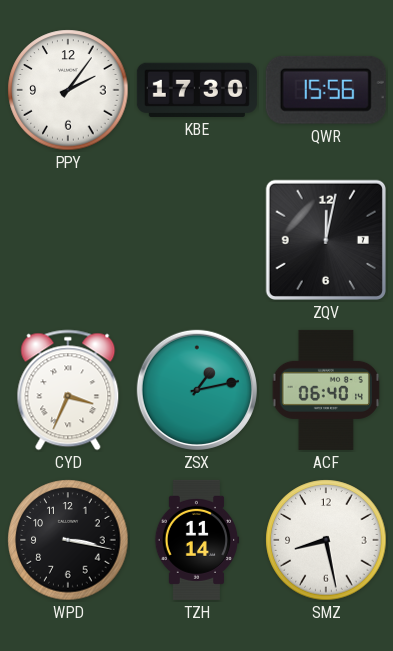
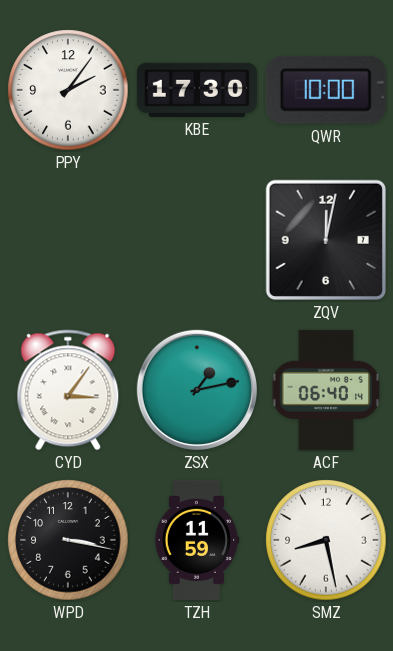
QWR: 15:56 -> 10:00 (326, 90)
CYD: 3:34 -> 3:06 (68, 390)
TZH: 11:14 -> 11:59 (197, 540)
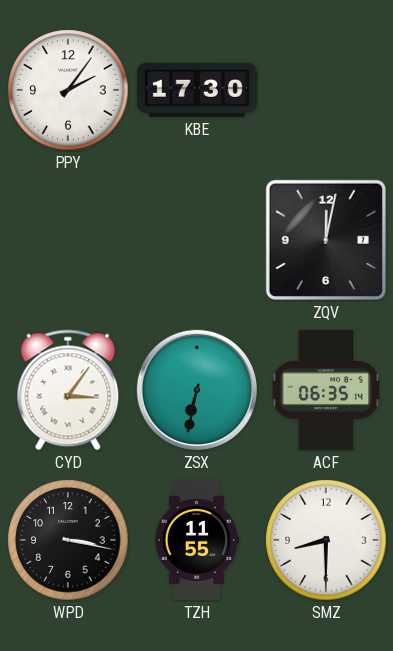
QWR: 10:00 -> none (326, 90)
ZSX: 1:13 -> 6:32 (197, 390)
ACF: 06:40 -> 06:35 (326, 390)
TZH: 11:59 -> 11:55 (197, 540)
SMZ: 8:28 -> 8:30 (326, 540)
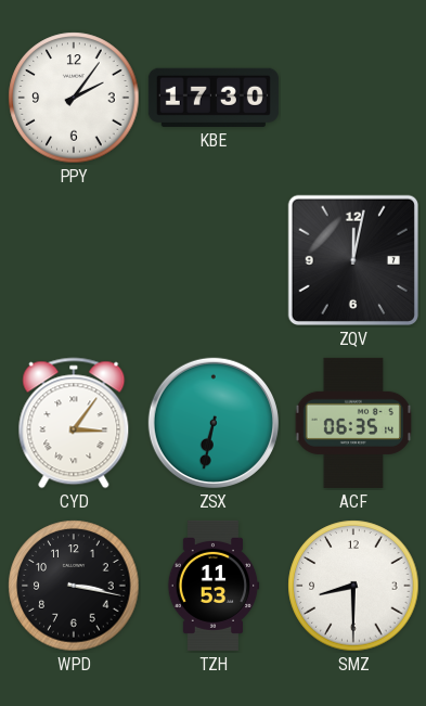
TZH: 11:55 -> 11:53 (214, 586)
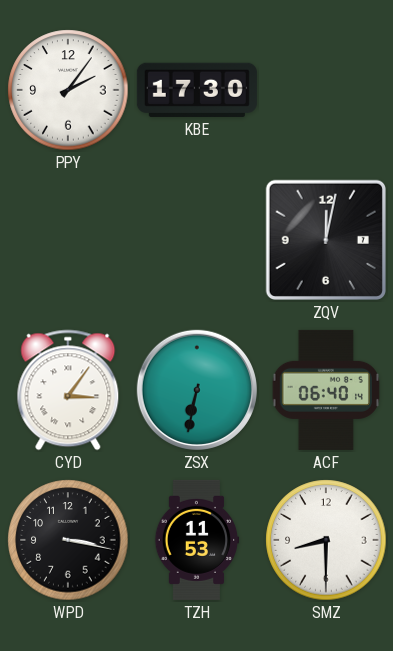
ACF: 06:35 -> 06:40 (326, 390)
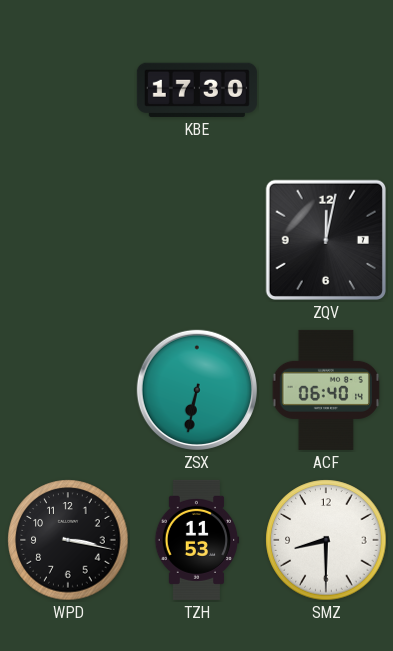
PPY: 2:06 -> none (68, 90)
CYD: 3:06 -> none (68, 390)
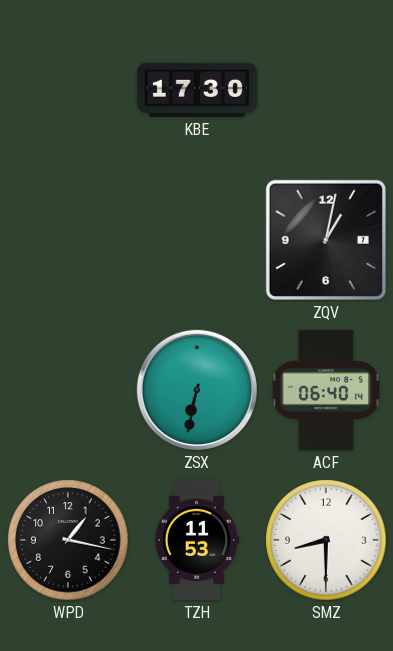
ZQV: 12:02 -> 1:02 (326, 240)
WPD: 3:17 -> 1:17 (68, 540)
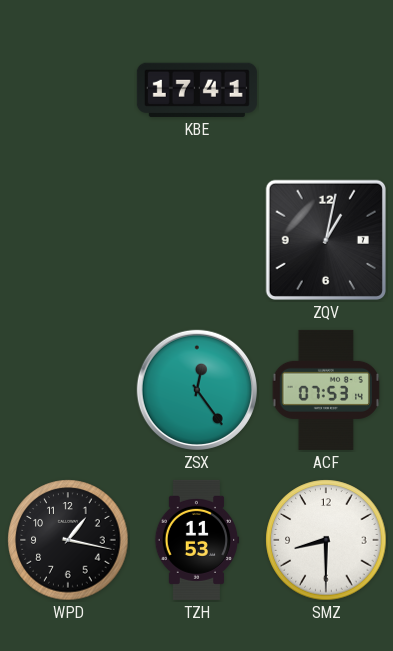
KBE: 17:30 -> 17:41 (197, 90)
ZSX: 6:32 -> 12:24 (197, 390)
ACF: 06:40 -> 07:53 (326, 390)
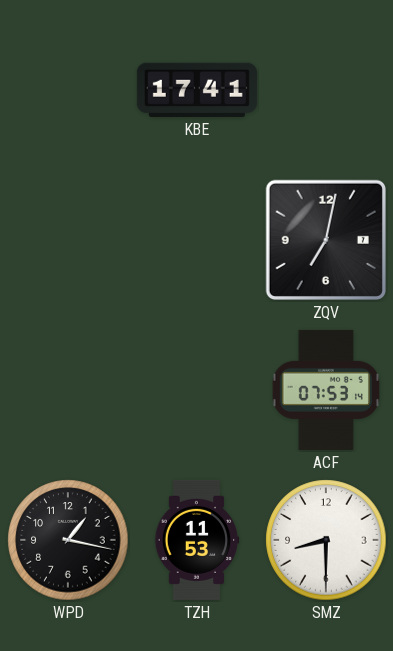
ZQV: 1:02 -> 7:02 (326, 240)
ZSX: 12:24 -> none (197, 390)
